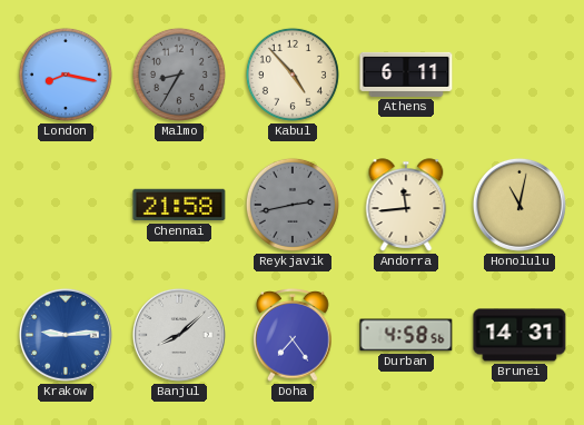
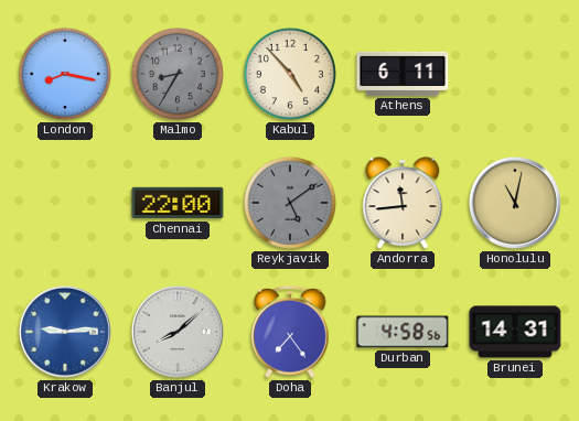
Chennai: 21:58 -> 22:00 (178, 203)
Reykjavik: 2:43 -> 5:09 (290, 203)
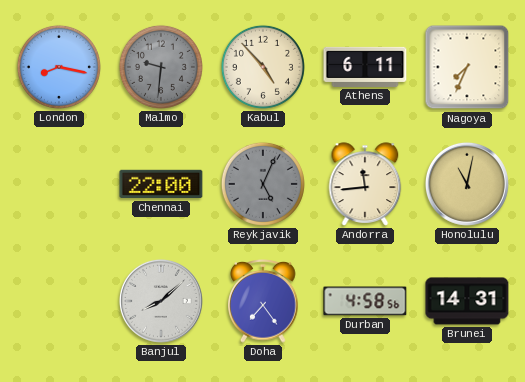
Malmo: 8:35 -> 9:31 (161, 67)
Nagoya: none -> 7:34 (467, 67)
Reykjavik: 5:09 -> 5:04 (263, 184)
Krakow: 9:14 -> none (65, 332)
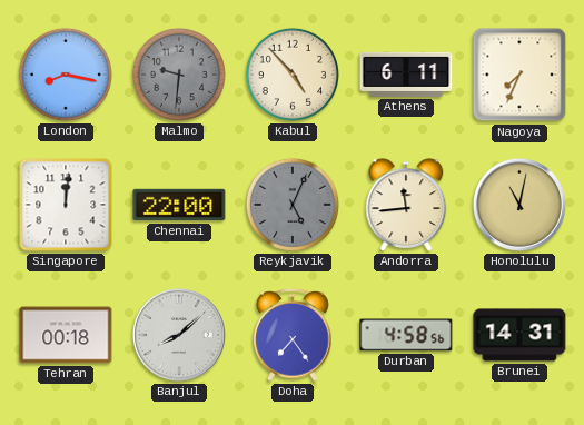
Singapore: none -> 12:01 (66, 205)
Tehran: none -> 00:18 (66, 335)
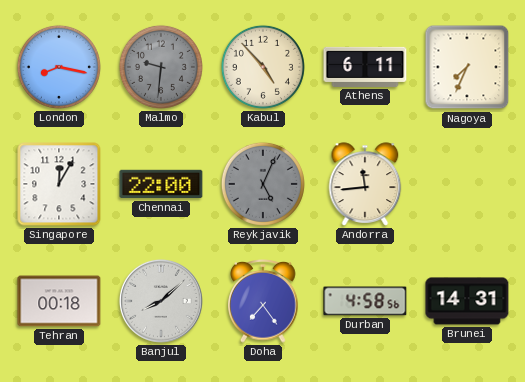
Singapore: 12:01 -> 12:05 (59, 184)
Honolulu: 11:02 -> none (519, 205)
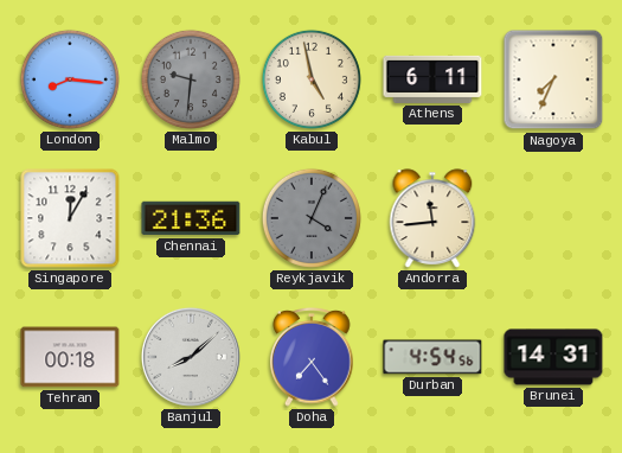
London: 8:17 -> 8:16 (70, 79)
Kabul: 4:53 -> 4:58 (312, 79)
Chennai: 22:00 -> 21:36 (191, 218)
Reykjavik: 5:04 -> 4:04 (312, 218)
Durban: 4:58 -> 4:54 (432, 357)
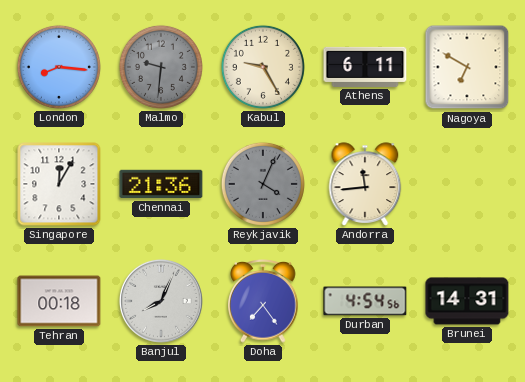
Kabul: 4:58 -> 9:25 (263, 67)
Nagoya: 7:34 -> 6:50 (467, 67)
Banjul: 8:08 -> 8:04 (161, 301)
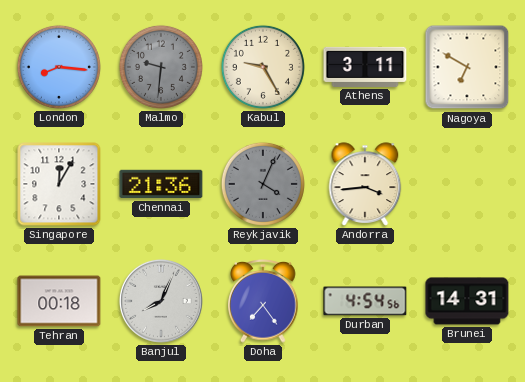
Athens: 6:11 -> 3:11 (365, 67)
Andorra: 11:44 -> 3:44 (365, 184)
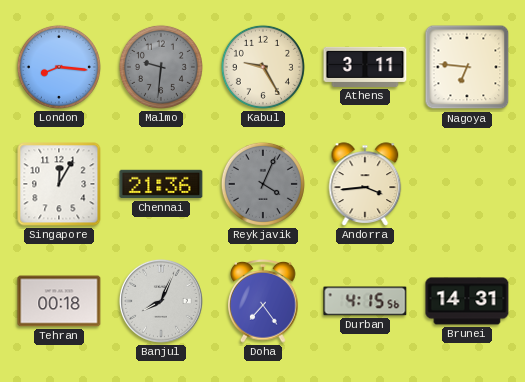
Nagoya: 6:50 -> 6:46 (467, 67)
Durban: 4:54 -> 4:15 (365, 301)
